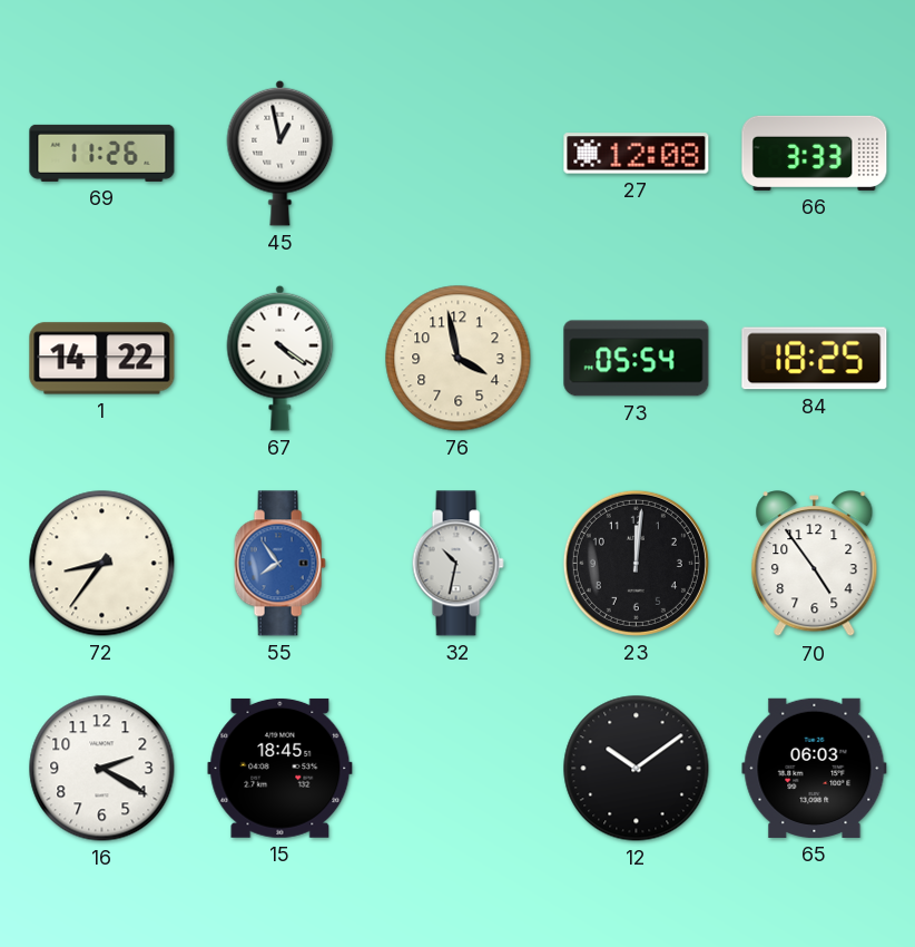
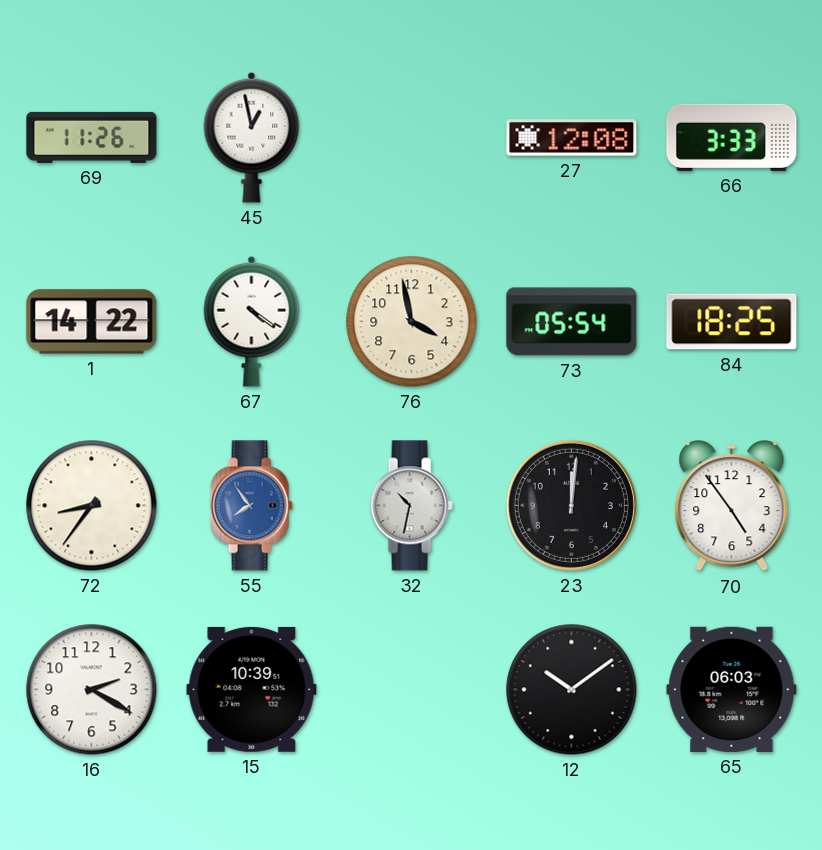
15: 18:45 -> 10:39 (252, 689)
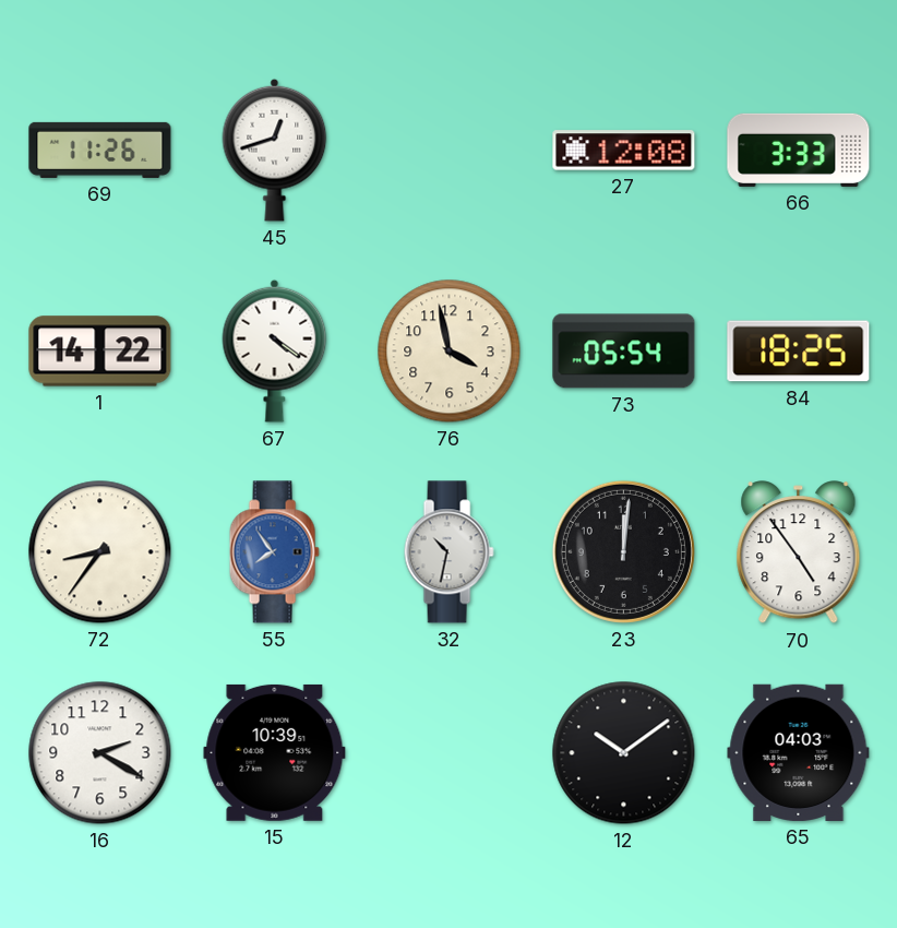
45: 12:58 -> 12:42 (275, 150)
65: 06:03 -> 04:03 (799, 752)
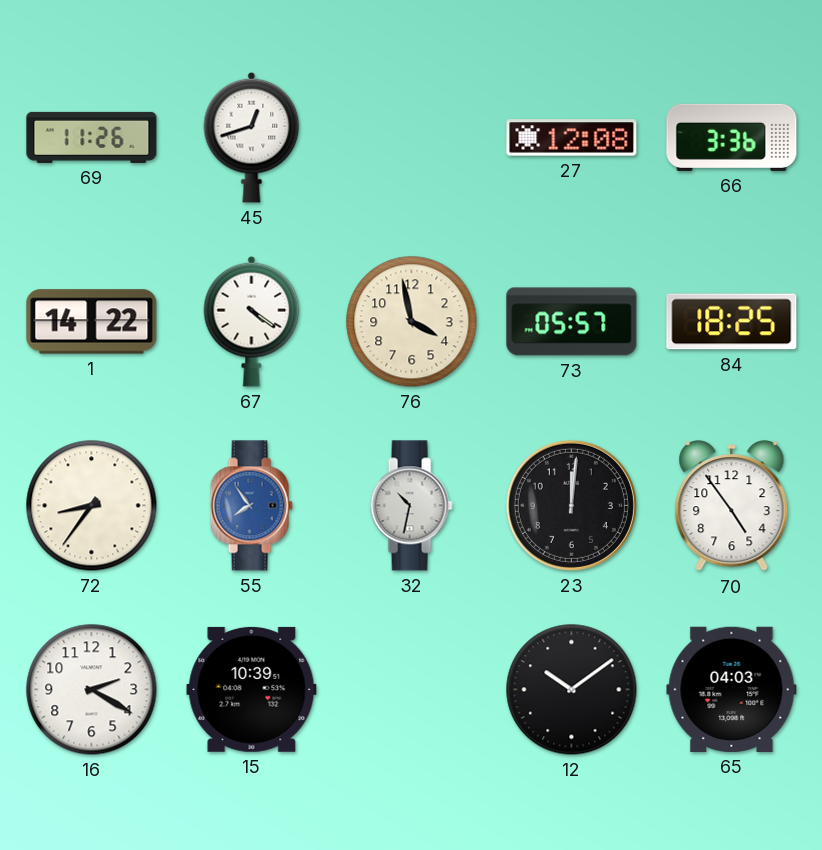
66: 3:33 -> 3:36 (732, 137)
73: 05:54 -> 05:57 (572, 322)
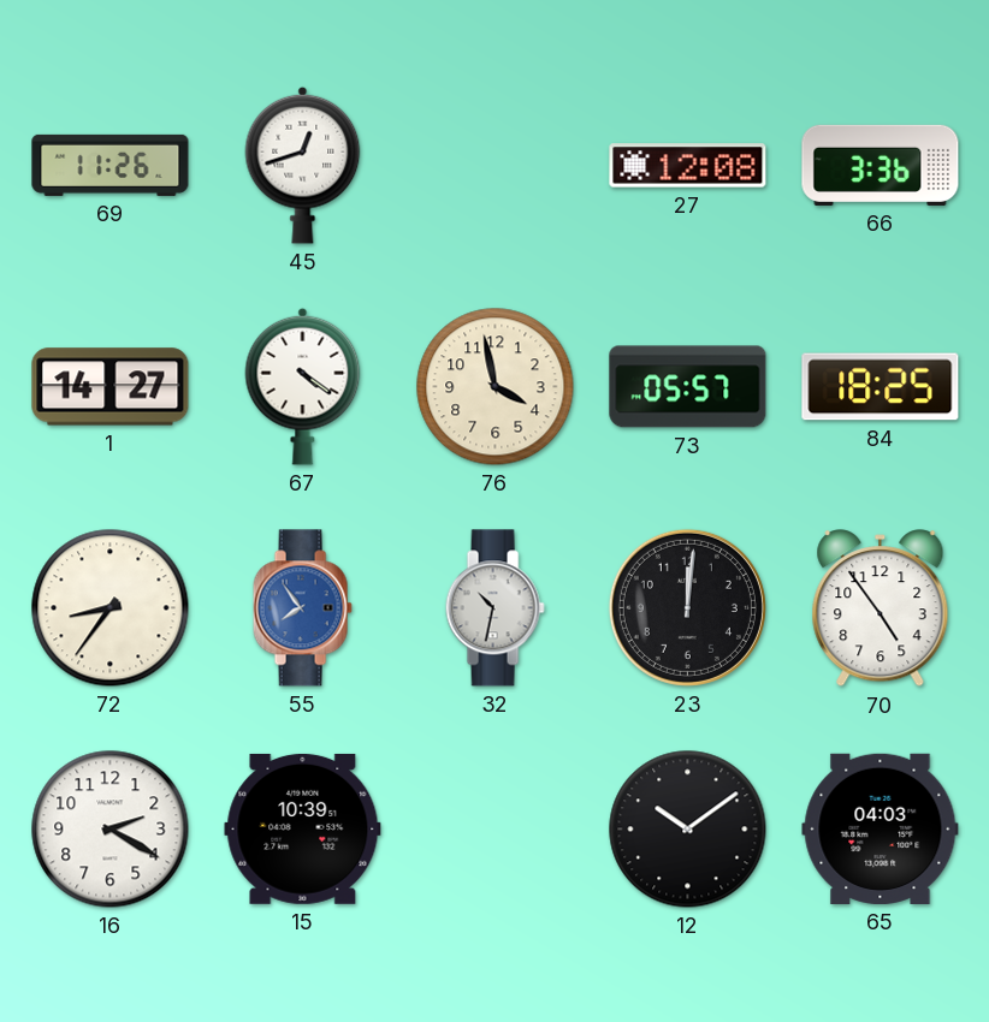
1: 14:22 -> 14:27 (111, 387)
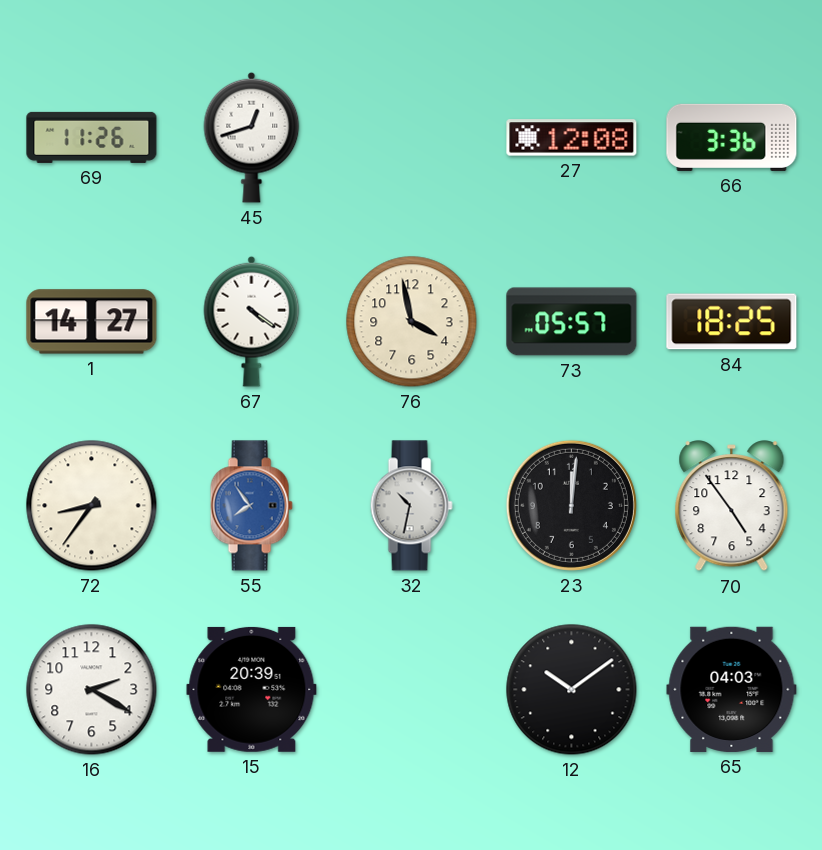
15: 10:39 -> 20:39 (252, 689)
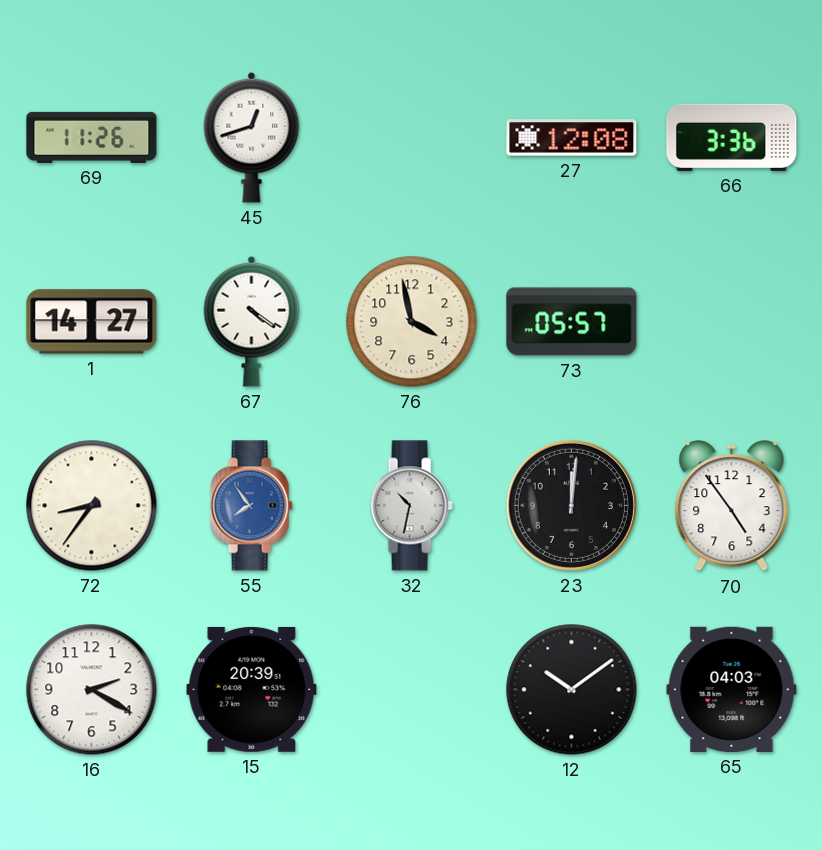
84: 18:25 -> none (732, 322)
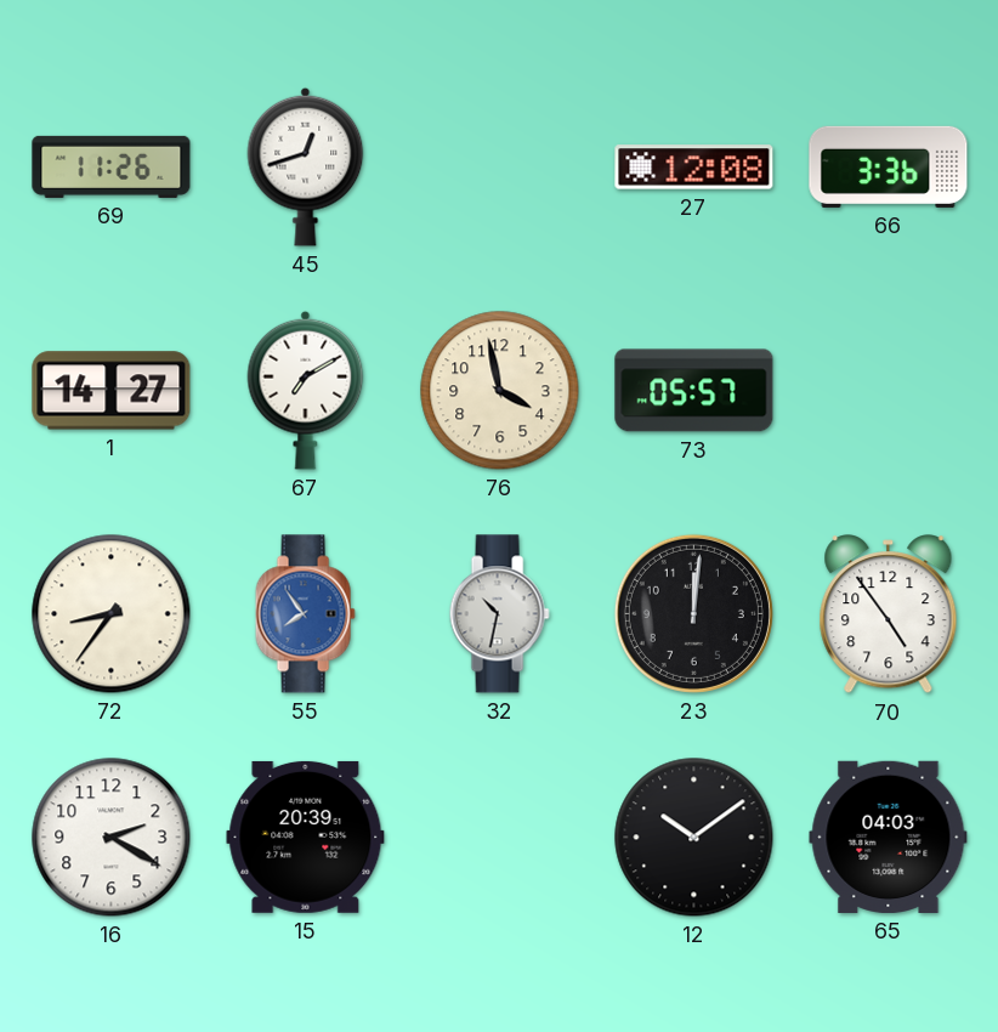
67: 4:21 -> 7:10 (306, 390)
